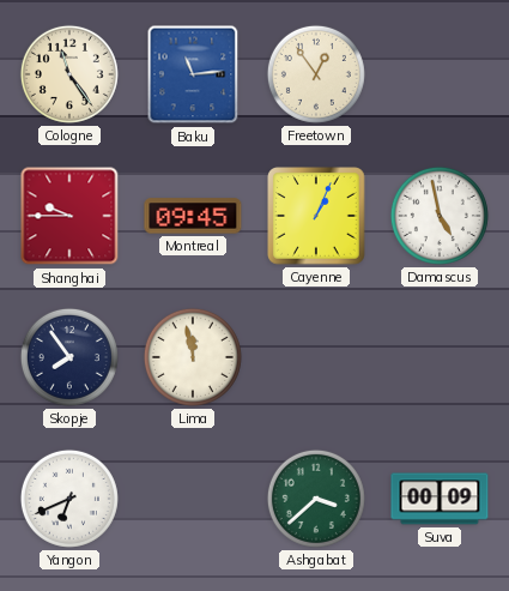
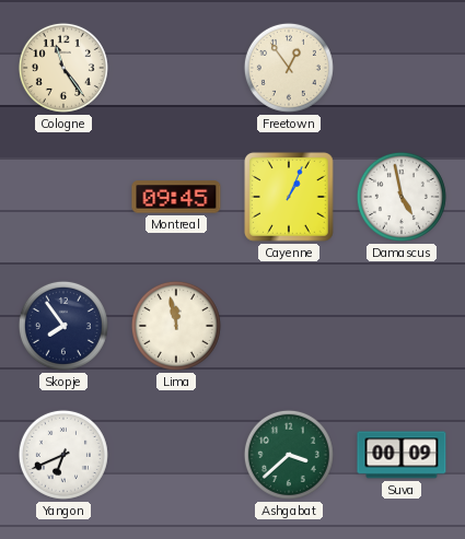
Baku: 11:14 -> none (193, 74)
Shanghai: 9:45 -> none (69, 216)
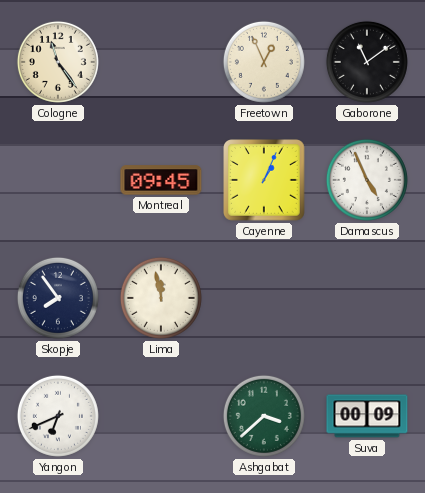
Freetown: 12:54 -> 12:56 (264, 62)
Gaborone: none -> 11:09 (367, 62)
Damascus: 4:58 -> 4:56 (367, 180)
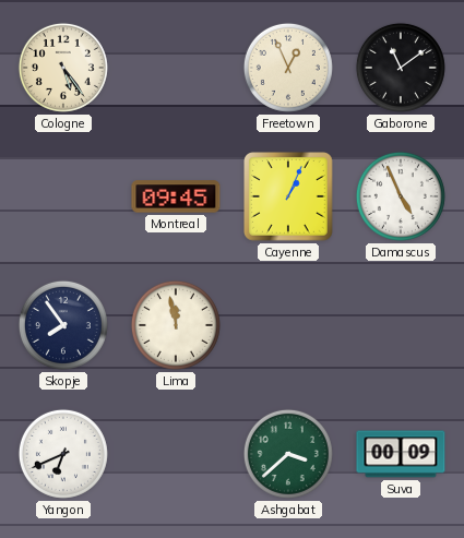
Cologne: 11:24 -> 5:24 (63, 68)
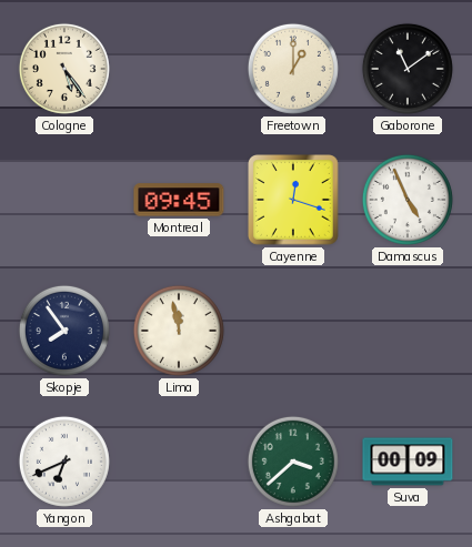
Freetown: 12:56 -> 1:00 (293, 69)
Cayenne: 1:04 -> 12:18 (293, 200)
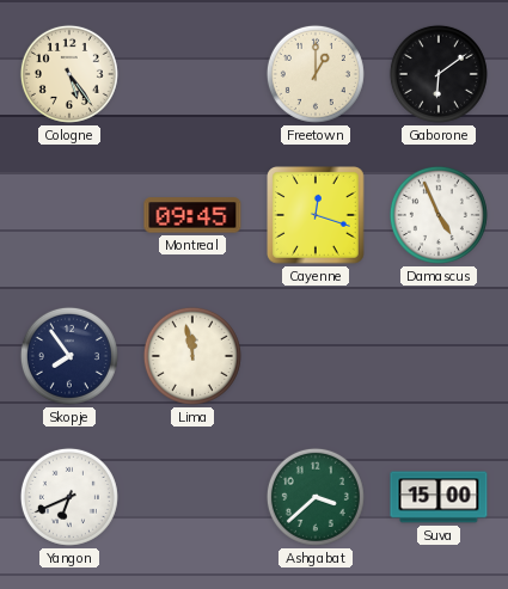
Gaborone: 11:09 -> 6:09 (439, 74)
Suva: 00:09 -> 15:00 (439, 497)
